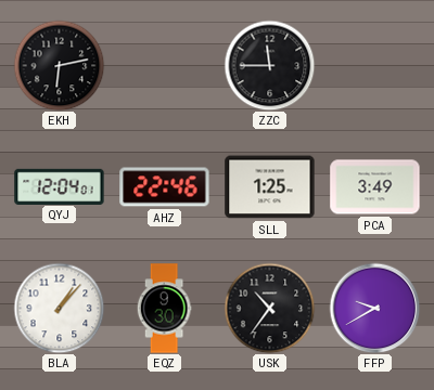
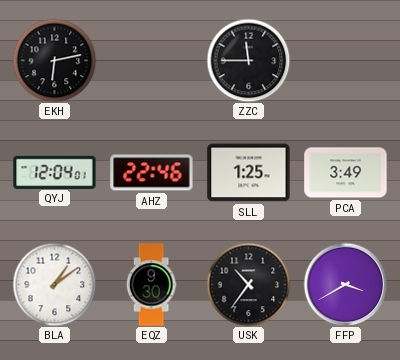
BLA: 1:07 -> 1:09 (54, 284)
FFP: 9:40 -> 3:40 (345, 284)
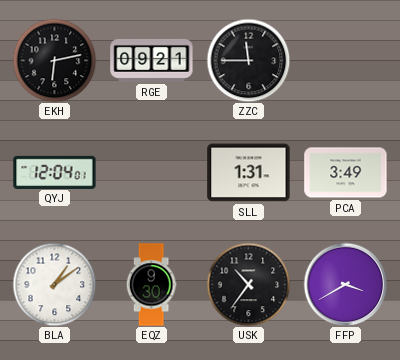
RGE: none -> 09:21 (152, 60)
AHZ: 22:46 -> none (152, 173)
SLL: 1:25 -> 1:31 (249, 173)
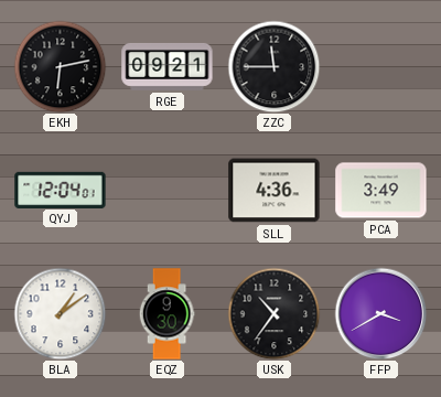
SLL: 1:31 -> 4:36 (275, 191)
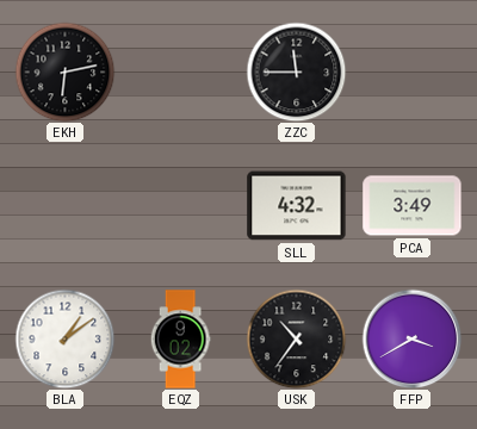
RGE: 09:21 -> none (168, 66)
QYJ: 12:04 -> none (61, 190)
SLL: 4:36 -> 4:32 (297, 206)
EQZ: 9:30 -> 9:02 (180, 340)
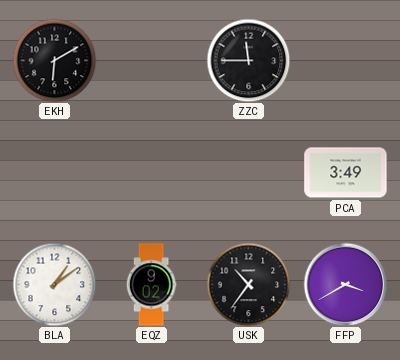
EKH: 6:13 -> 6:10 (54, 60)
SLL: 4:32 -> none (297, 206)
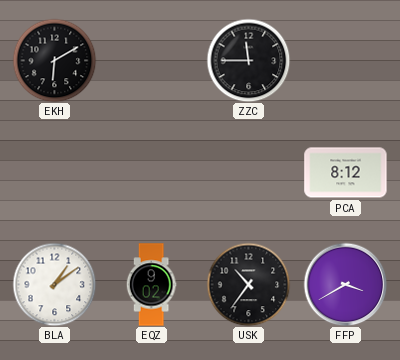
PCA: 3:49 -> 8:12 (346, 173)
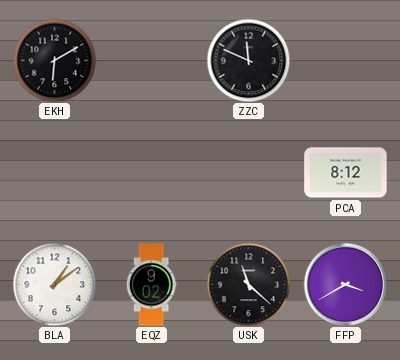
ZZC: 11:45 -> 11:49 (248, 60)
USK: 10:36 -> 11:22 (248, 284)
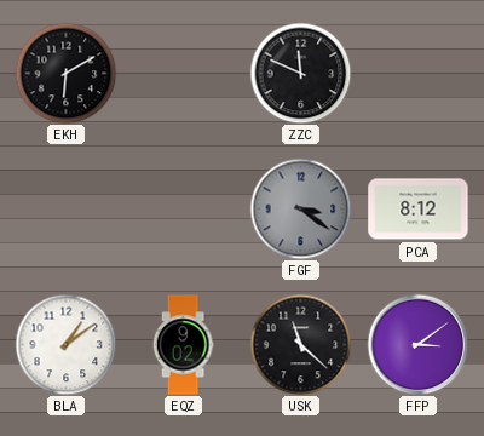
FGF: none -> 3:21 (300, 208)
FFP: 3:40 -> 3:09 (417, 344)
